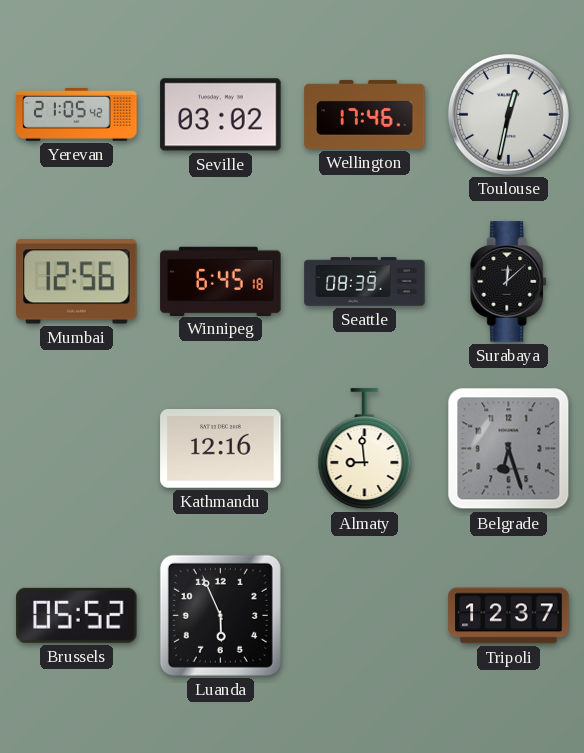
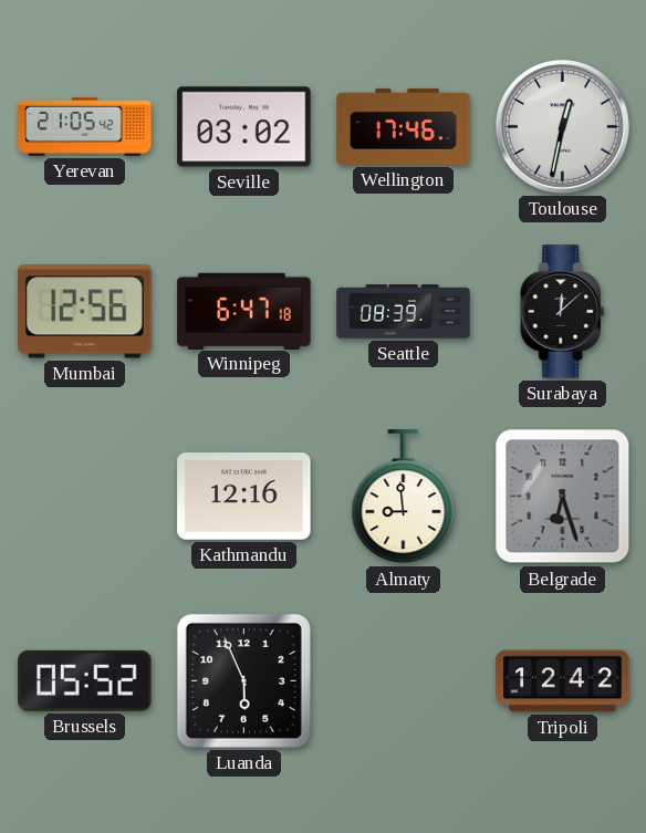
Winnipeg: 6:45 -> 6:47 (244, 311)
Tripoli: 12:37 -> 12:42 (563, 681)
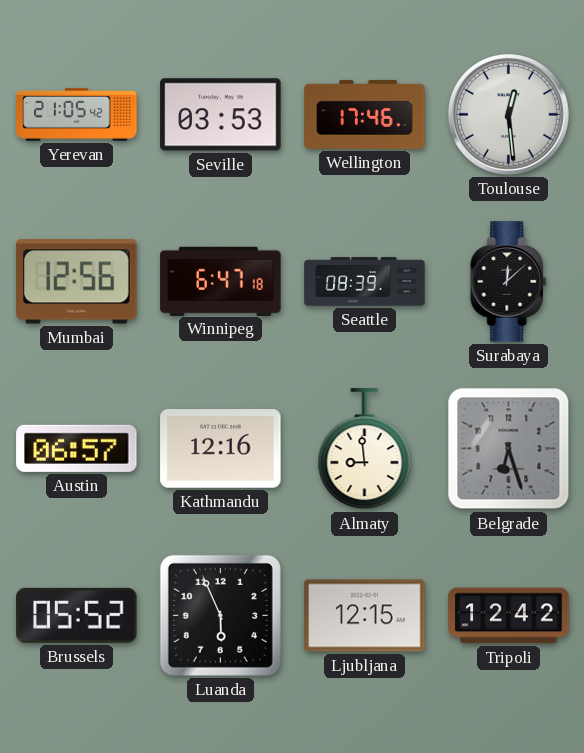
Seville: 03:02 -> 03:53 (221, 115)
Toulouse: 12:32 -> 12:29 (509, 115)
Austin: none -> 06:57 (77, 448)
Ljubljana: none -> 12:15 (365, 616)
